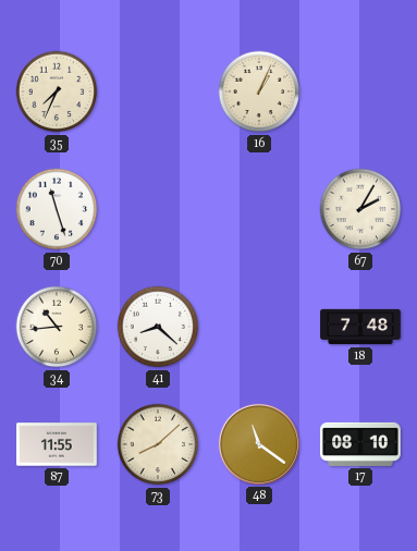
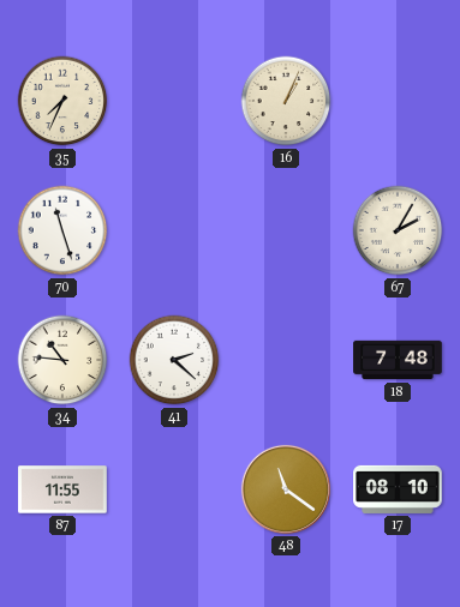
34: 10:44 -> 10:46 (62, 360)
41: 8:22 -> 2:22 (174, 360)
73: 8:08 -> none (158, 444)
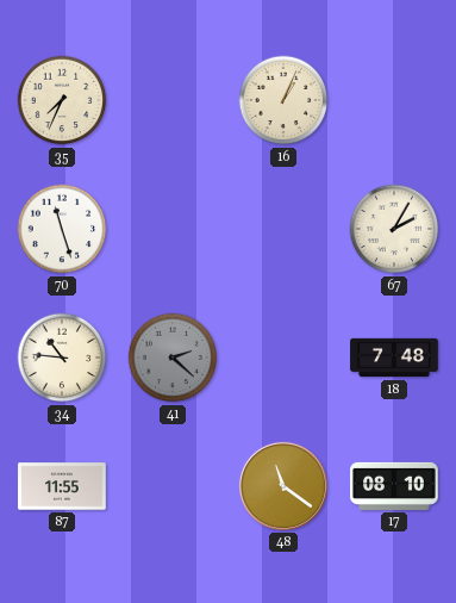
41 dial: white -> grey (173, 358)
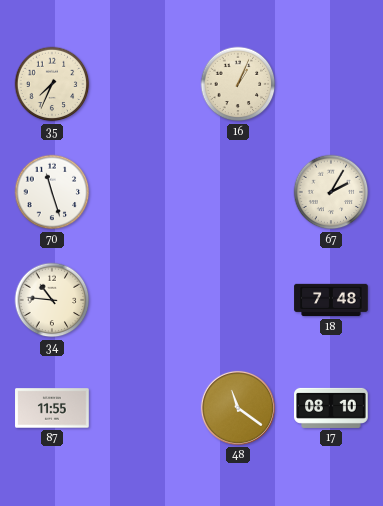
41: 2:22 -> none (173, 358)
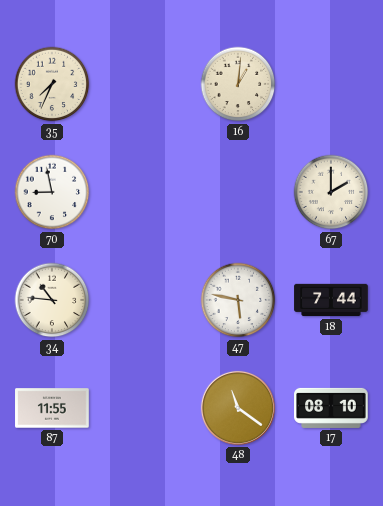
16: 1:04 -> 1:01 (238, 84)
70: 11:27 -> 8:58 (52, 192)
67: 2:05 -> 2:00 (331, 192)
47: none -> 5:47 (238, 300)
18: 7:48 -> 7:44 (331, 300)
